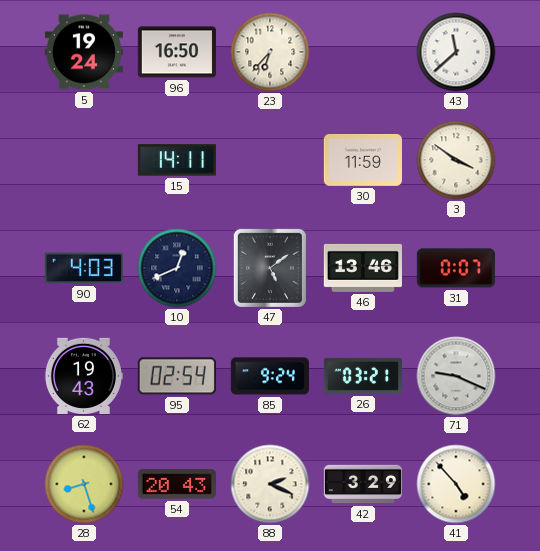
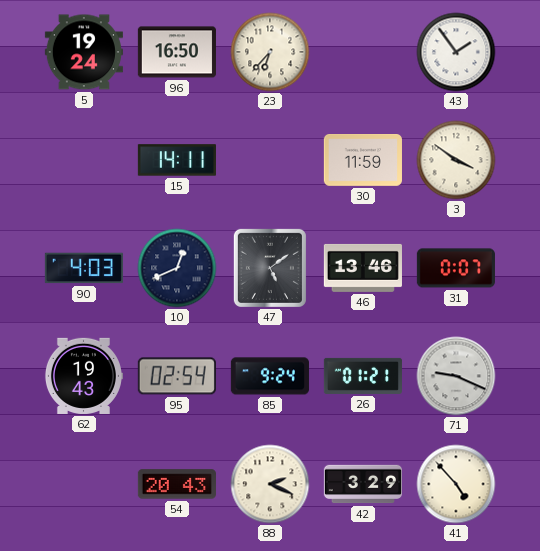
43: 11:38 -> 1:54 (456, 52)
26: 03:21 -> 01:21 (363, 376)
28: 8:27 -> none (84, 484)
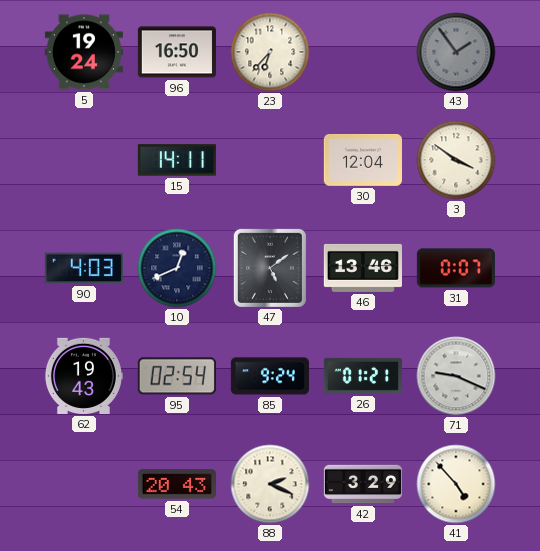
43 dial: white -> grey (456, 52)
30: 11:59 -> 12:04 (363, 161)
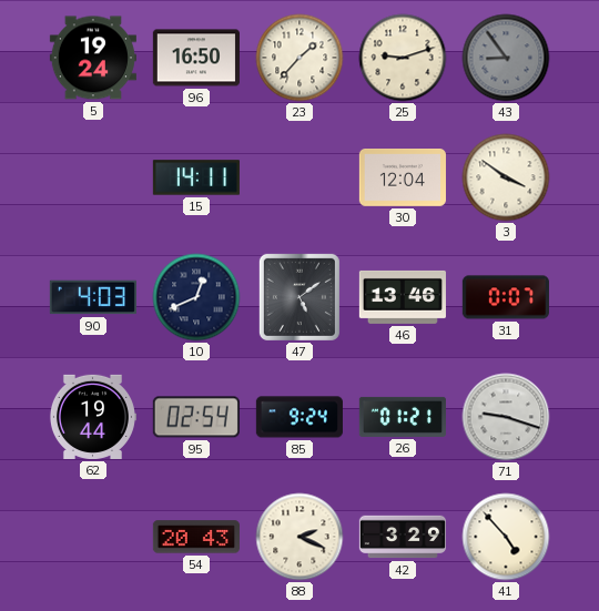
23: 6:37 -> 1:37 (299, 58)
25: none -> 9:12 (403, 58)
43: 1:54 -> 8:54 (506, 58)
62: 19:43 -> 19:44 (92, 417)
71: 9:19 -> 9:18 (506, 417)
